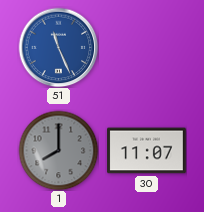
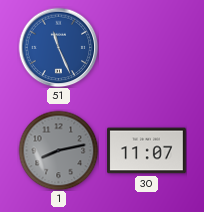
1: 8:00 -> 8:13 (58, 150)
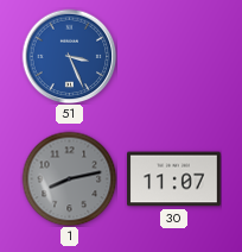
51: 11:26 -> 3:26 (69, 56)
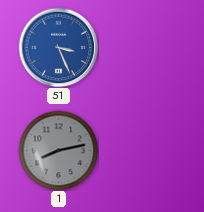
30: 11:07 -> none (174, 179)
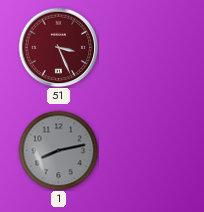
51 dial: blue -> burgundy (58, 47)
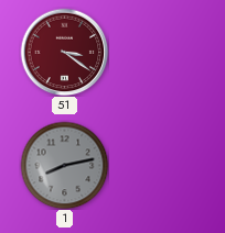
51: 3:26 -> 3:21 (64, 52)
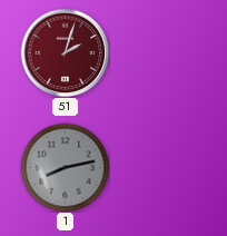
51: 3:21 -> 2:03 (65, 52)
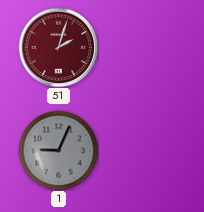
1: 8:13 -> 9:04 (58, 150)
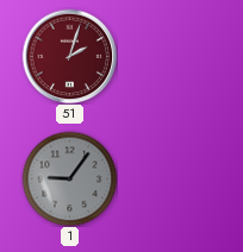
1: 9:04 -> 9:06 (69, 178)
